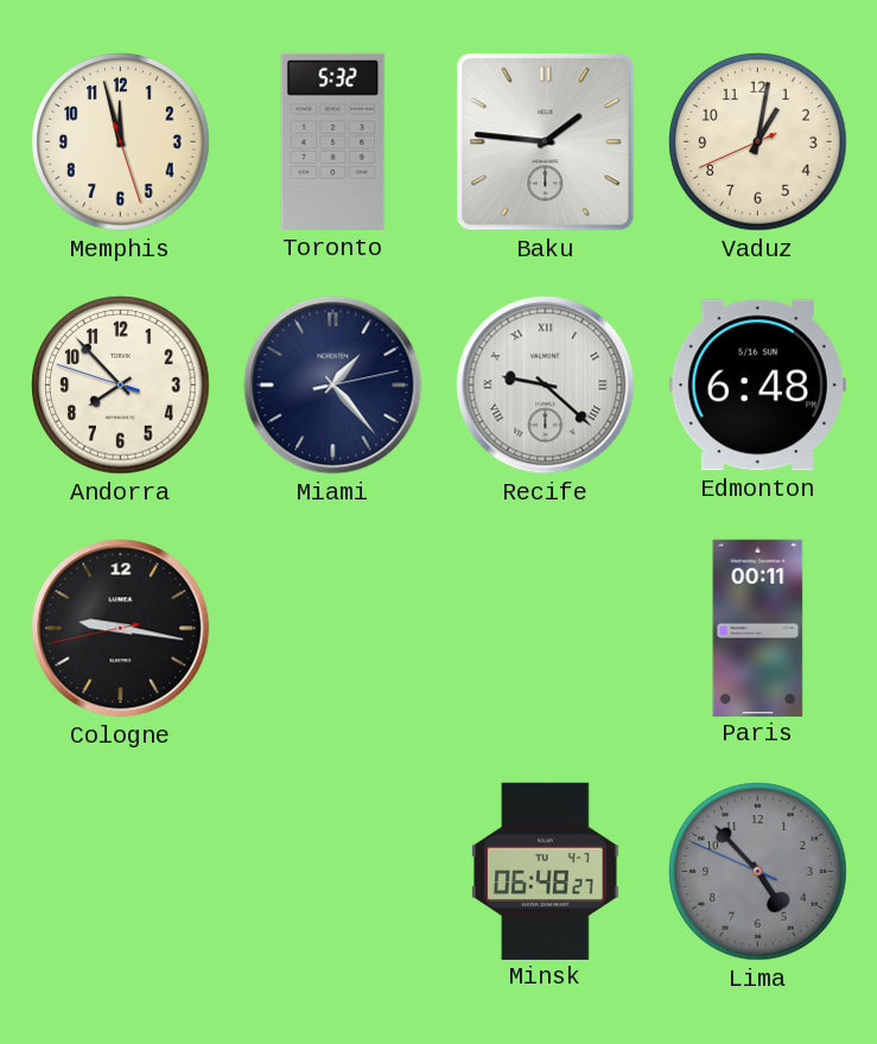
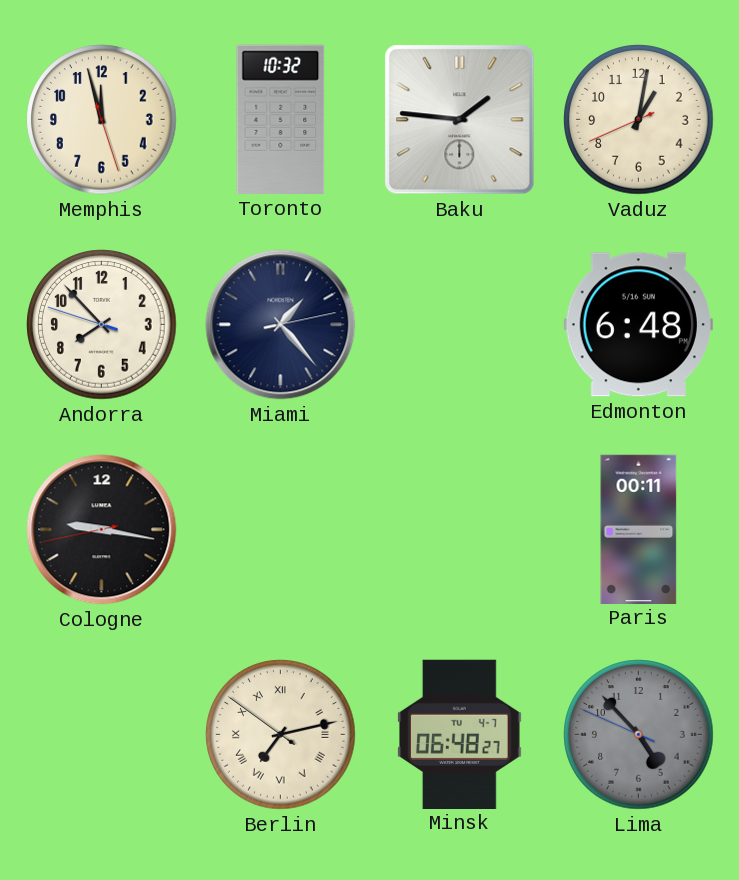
Toronto: 5:32 -> 10:32 (281, 119)
Recife: 9:22 -> none (546, 386)
Berlin: none -> 7:12 (281, 735)
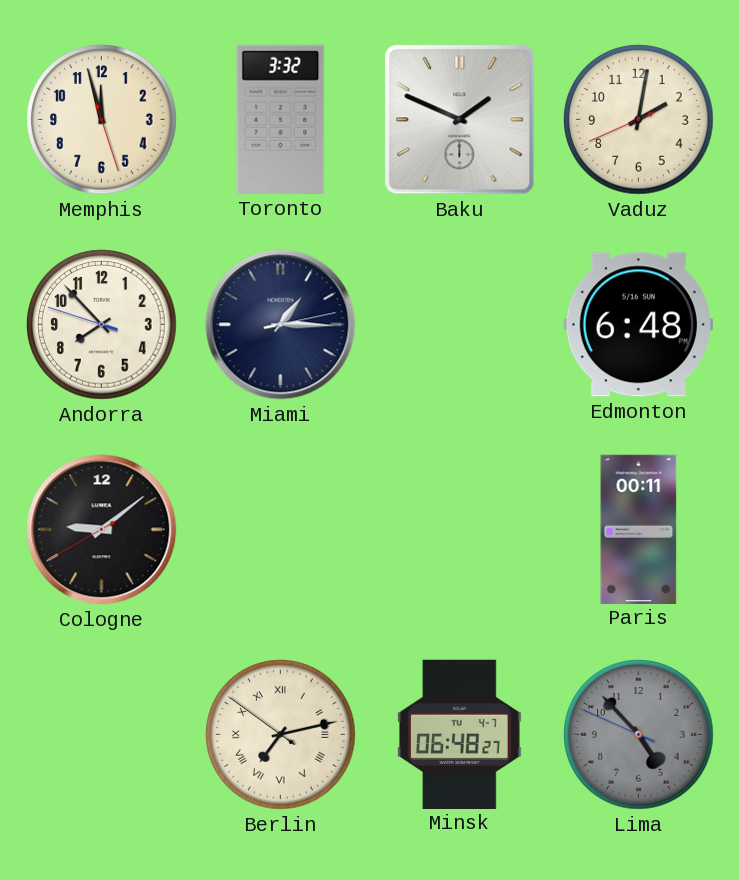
Toronto: 10:32 -> 3:32 (281, 119)
Baku: 1:46 -> 1:49 (460, 120)
Vaduz: 1:01 -> 2:01 (639, 120)
Miami: 1:23 -> 1:15 (281, 325)
Cologne: 9:16 -> 9:08 (102, 530)
